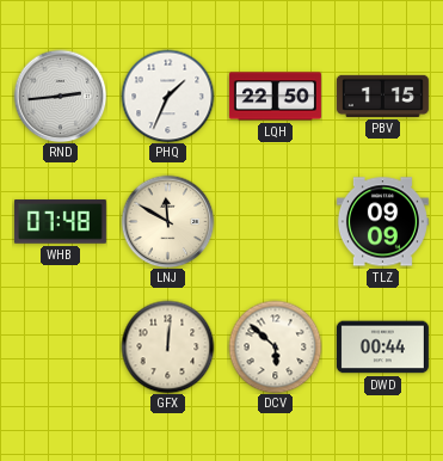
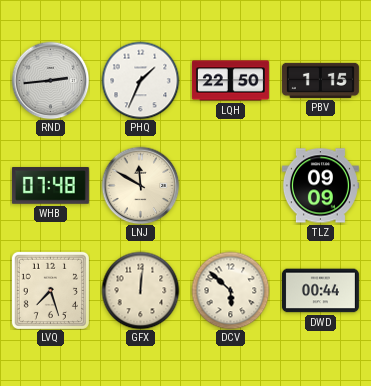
LVQ: none -> 7:27 (50, 290)
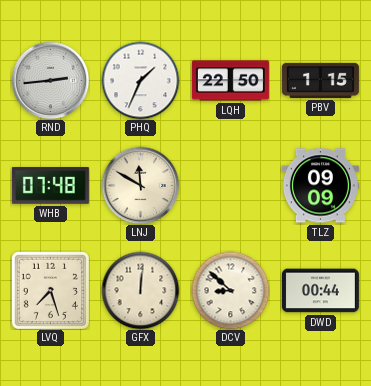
DCV: 5:52 -> 8:52 (230, 290)
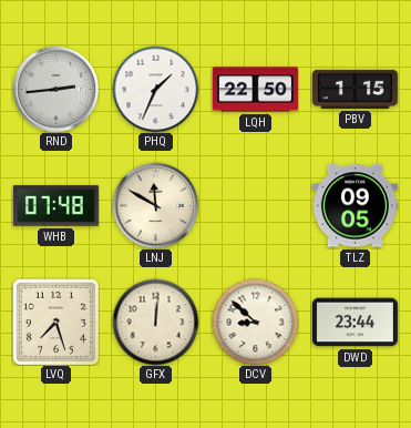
TLZ: 09:09 -> 09:05 (355, 206)
DWD: 00:44 -> 23:44 (355, 323)
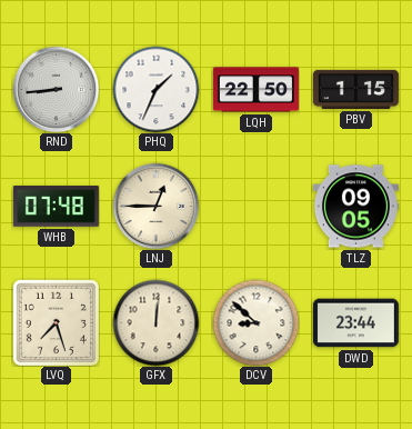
RND: 2:44 -> 8:44 (56, 89)
LNJ: 11:50 -> 12:45 (155, 206)
